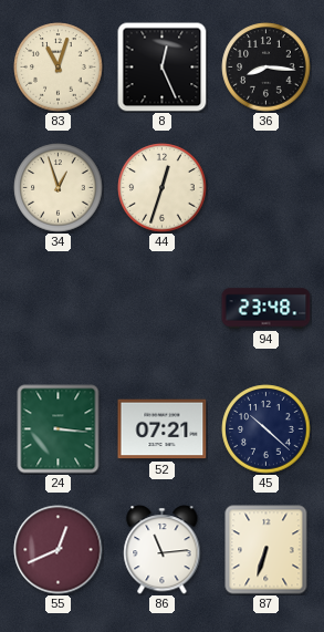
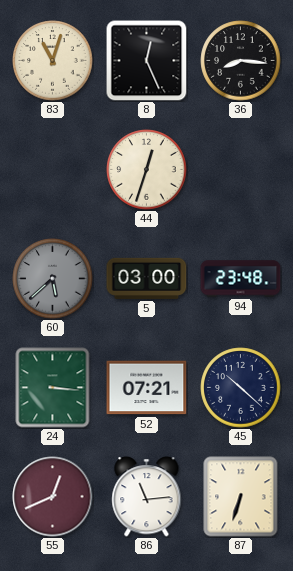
34: 12:57 -> none (59, 188)
60: none -> 5:38 (53, 279)
5: none -> 03:00 (147, 278)
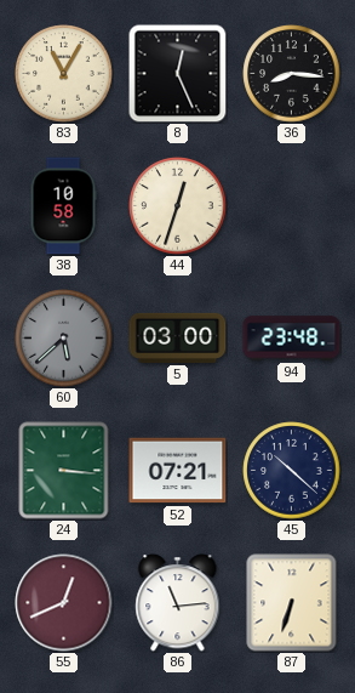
83: 11:03 -> 11:05 (64, 74)
38: none -> 10:58 (63, 206)
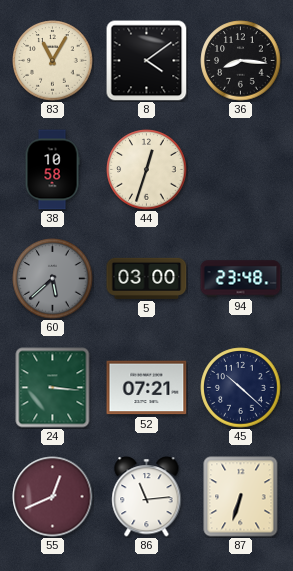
8: 12:26 -> 4:09 (147, 61)
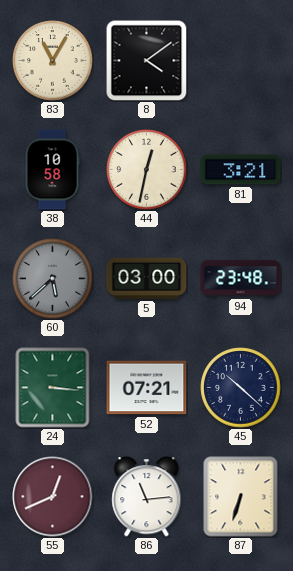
36: 8:16 -> none (241, 61)
44: 12:33 -> 12:32 (147, 170)
81: none -> 3:21 (241, 170)
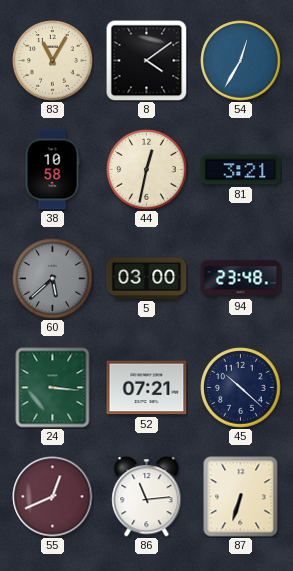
54: none -> 12:35 (241, 61)
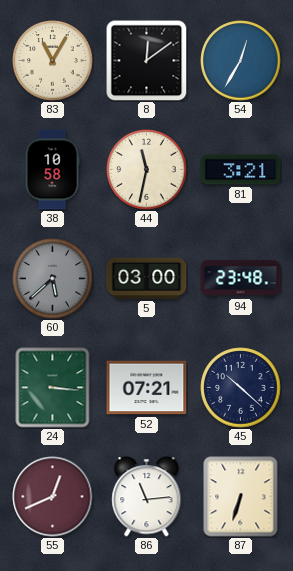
8: 4:09 -> 12:09 (147, 61)
44: 12:32 -> 11:32 (147, 170)
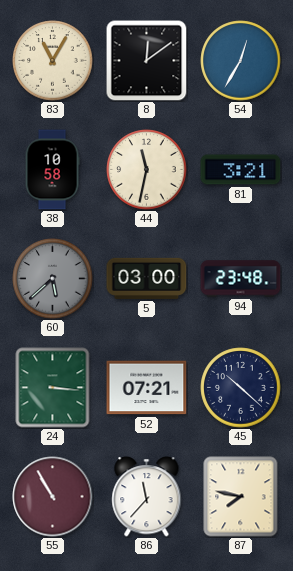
55: 12:41 -> 10:55 (53, 497)
86: 11:14 -> 11:37 (147, 497)
87: 6:33 -> 7:47 (241, 497)
